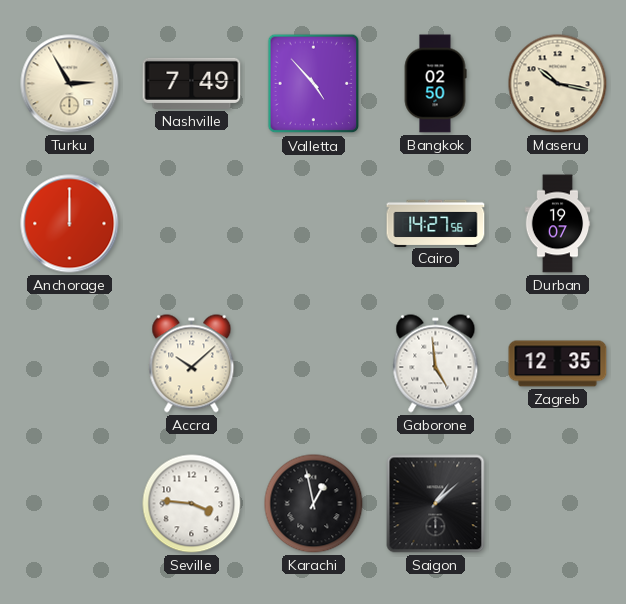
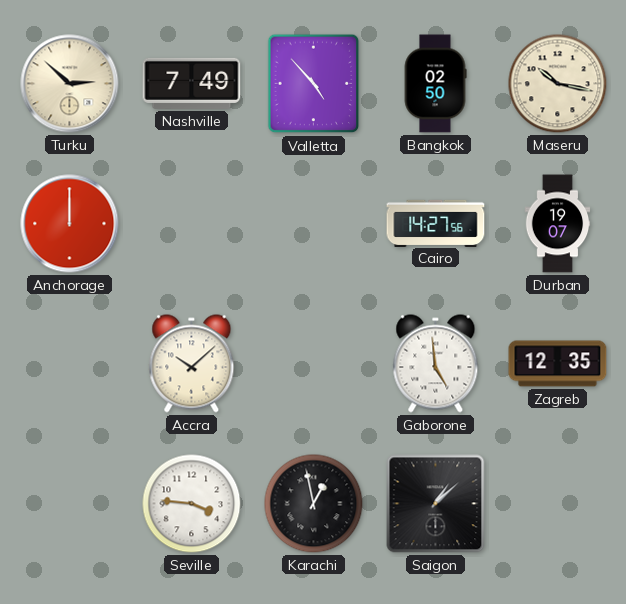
Turku: 2:55 -> 2:52 (70, 84)
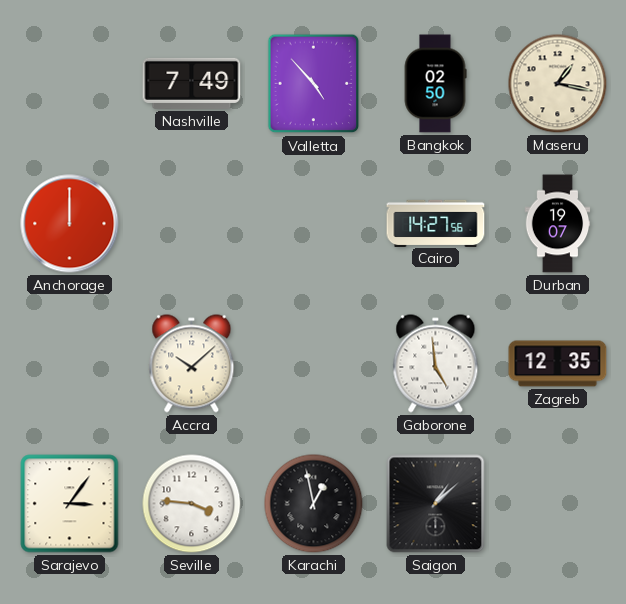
Turku: 2:52 -> none (70, 84)
Maseru: 10:17 -> 1:17 (558, 84)
Sarajevo: none -> 3:06 (70, 504)
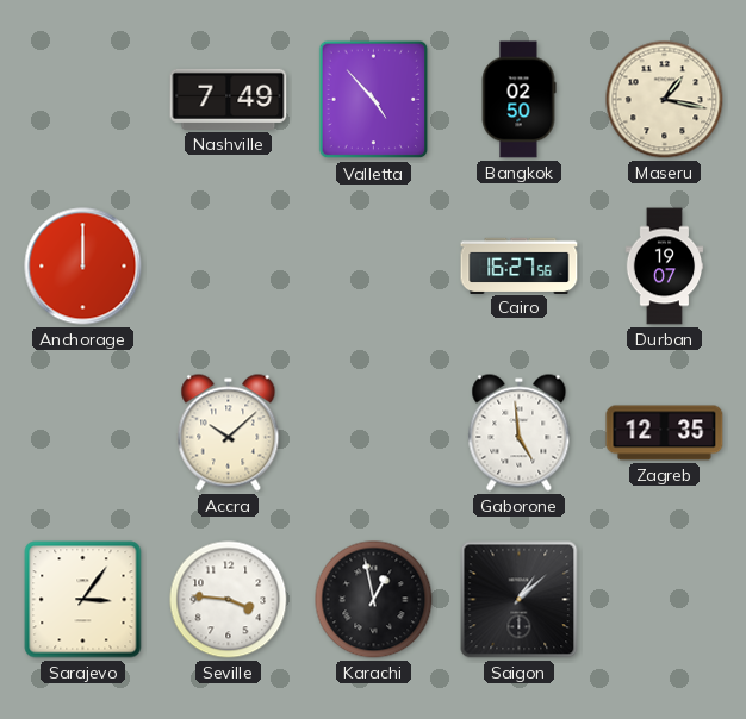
Cairo: 14:27 -> 16:27 (520, 265)
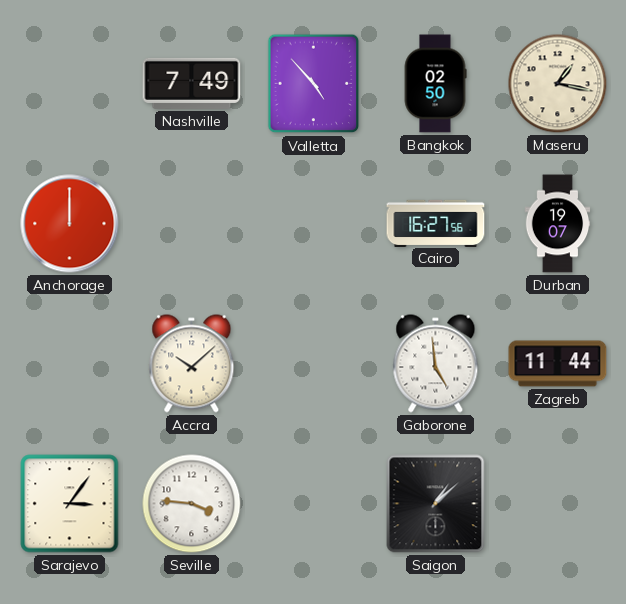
Zagreb: 12:35 -> 11:44 (558, 364)
Karachi: 12:58 -> none (374, 600)
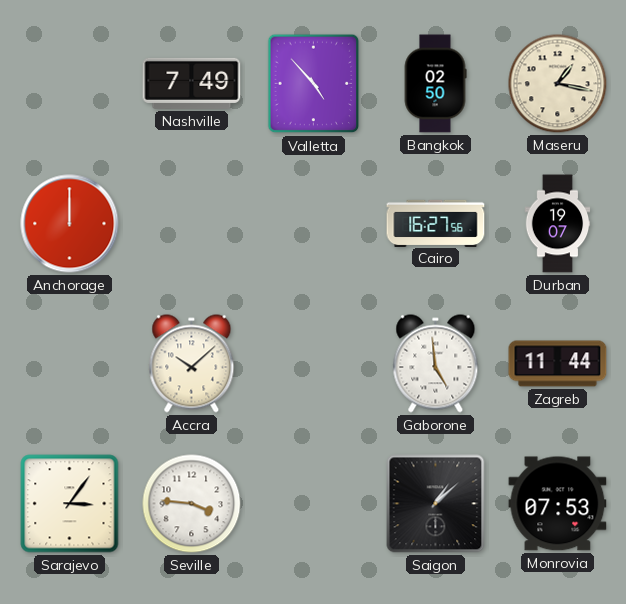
Monrovia: none -> 07:53 (558, 504)
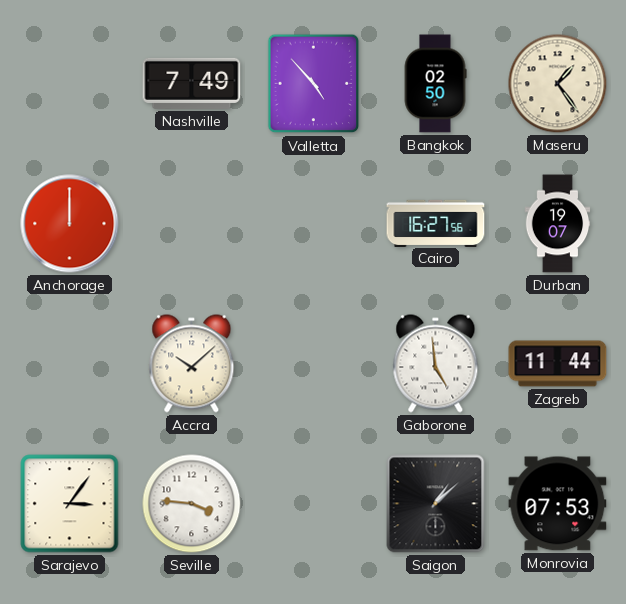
Maseru: 1:17 -> 1:24 (558, 84)
